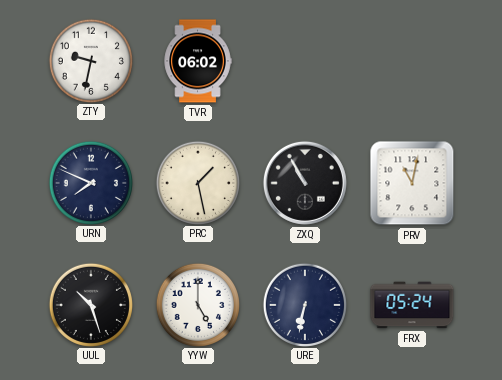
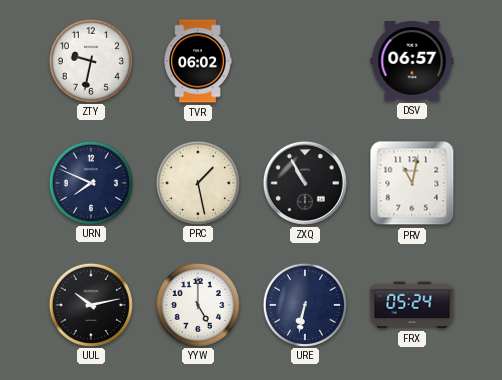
DSV: none -> 06:57 (412, 61)
UUL: 10:27 -> 10:13 (91, 304)
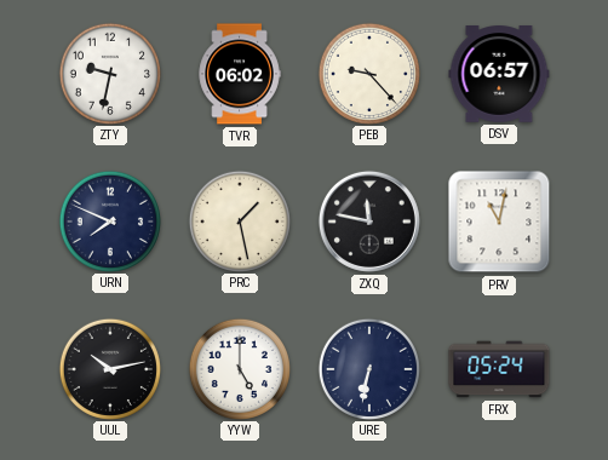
PEB: none -> 9:23 (369, 73)
ZXQ: 10:55 -> 11:47 (369, 222)
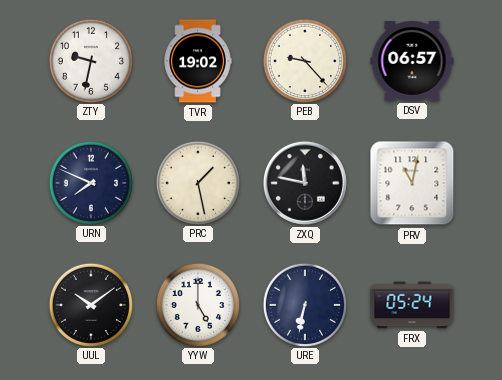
TVR: 06:02 -> 19:02 (198, 61)
UUL: 10:13 -> 10:09 (91, 304)
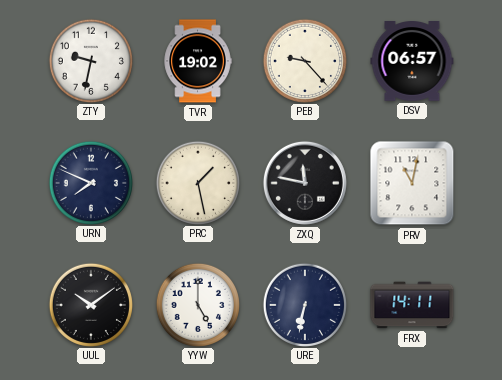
FRX: 05:24 -> 14:11 (412, 305)
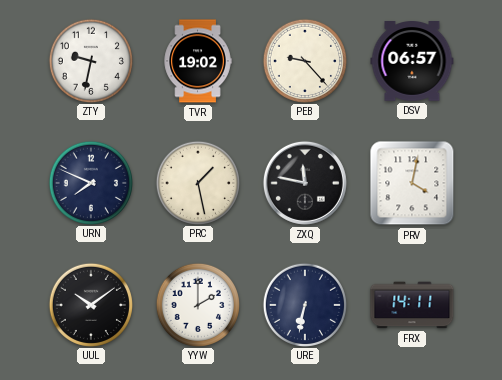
PRV: 11:02 -> 4:02 (412, 183)
YYW: 5:00 -> 2:00 (198, 304)
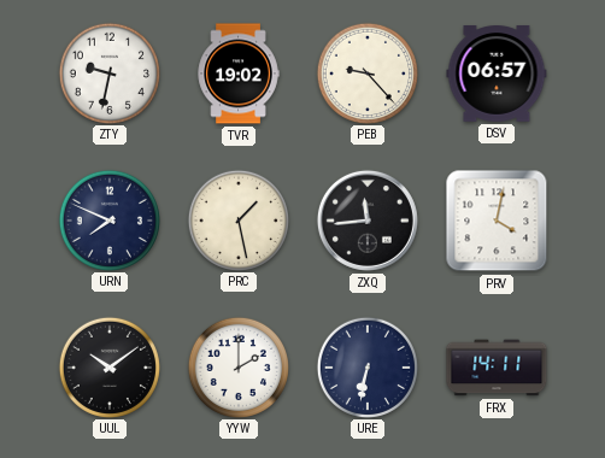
ZXQ: 11:47 -> 11:44 (368, 221)
